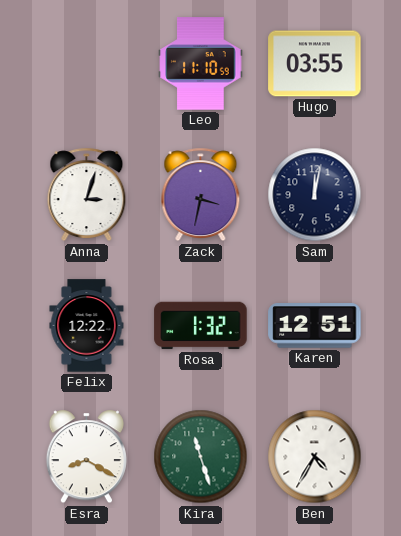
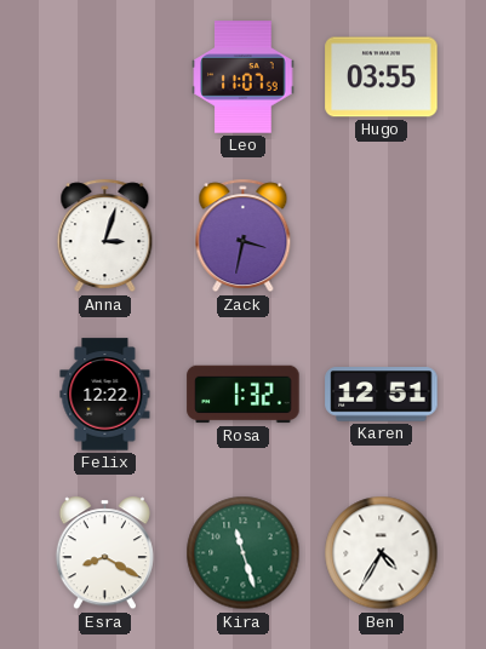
Leo: 11:10 -> 11:07 (244, 77)
Sam: 12:02 -> none (315, 195)
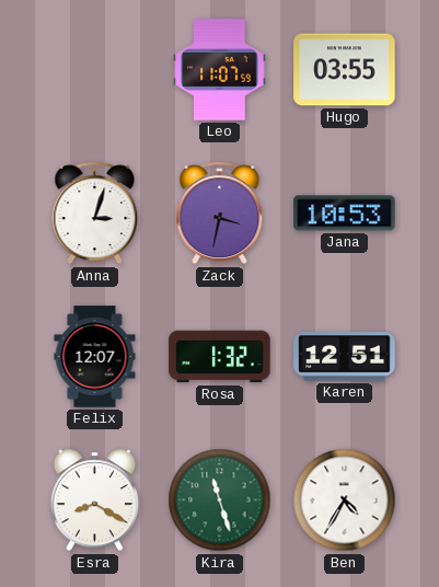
Jana: none -> 10:53 (345, 214)
Felix: 12:22 -> 12:07 (95, 357)
